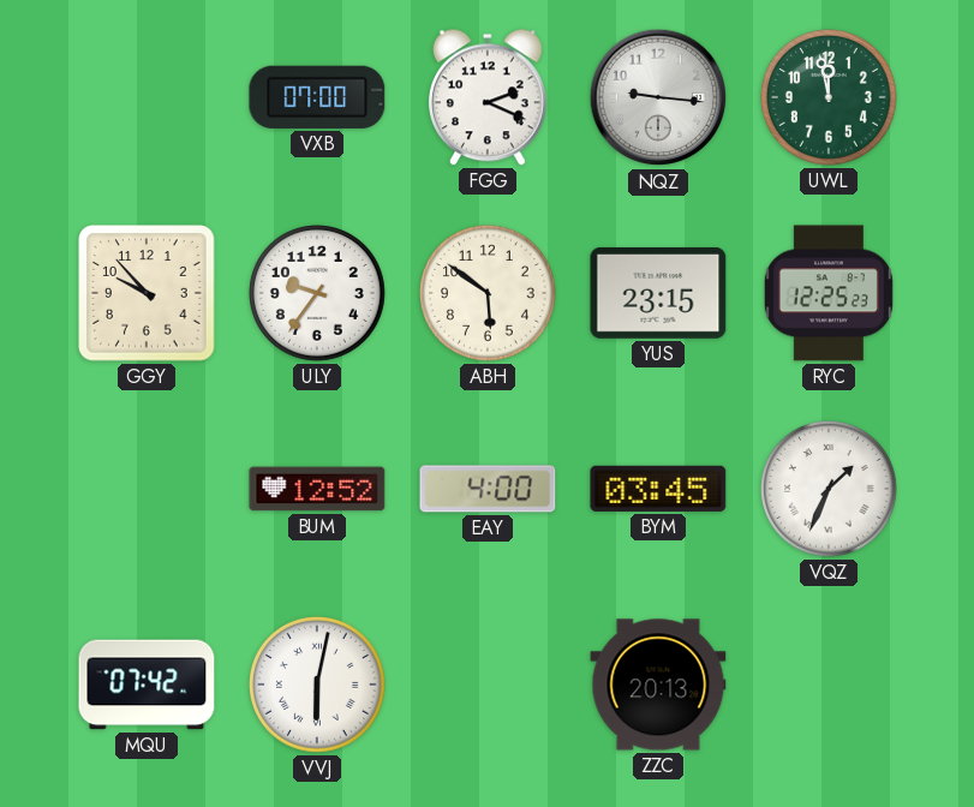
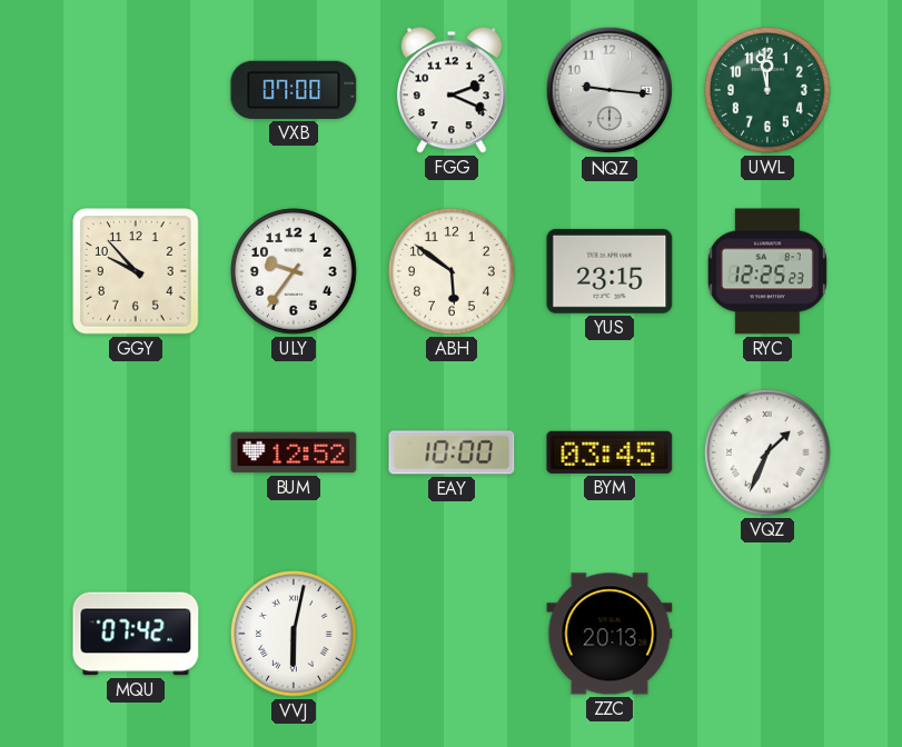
EAY: 4:00 -> 10:00 (452, 452)
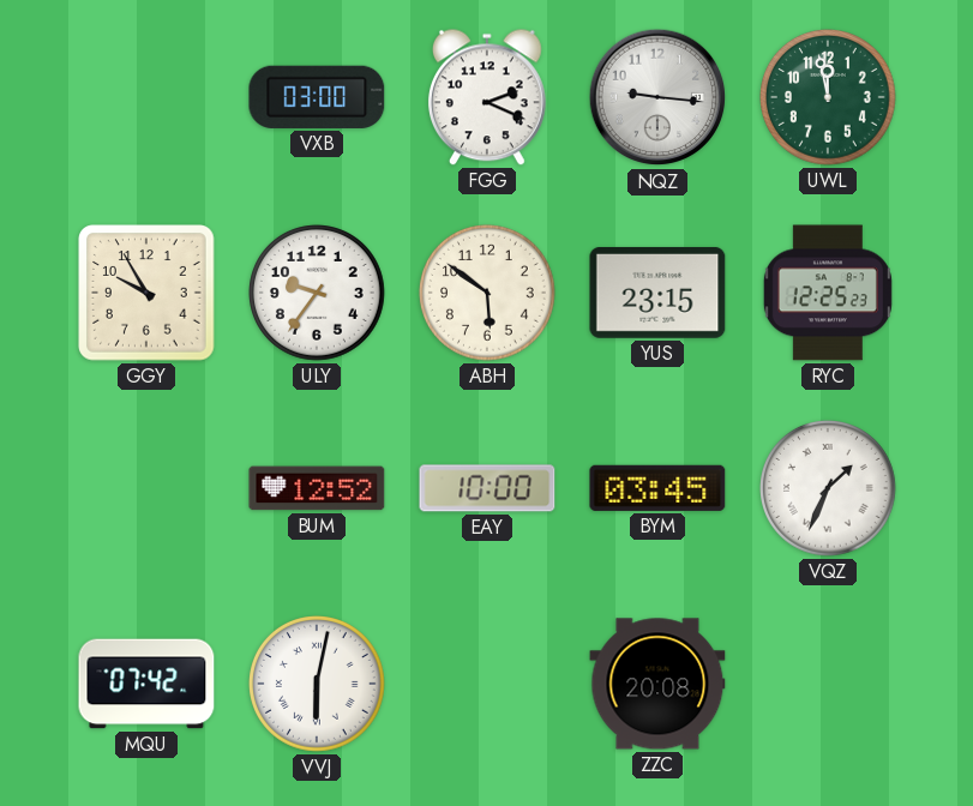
VXB: 07:00 -> 03:00 (317, 97)
GGY: 9:53 -> 9:55 (146, 293)
ZZC: 20:13 -> 20:08 (657, 684)
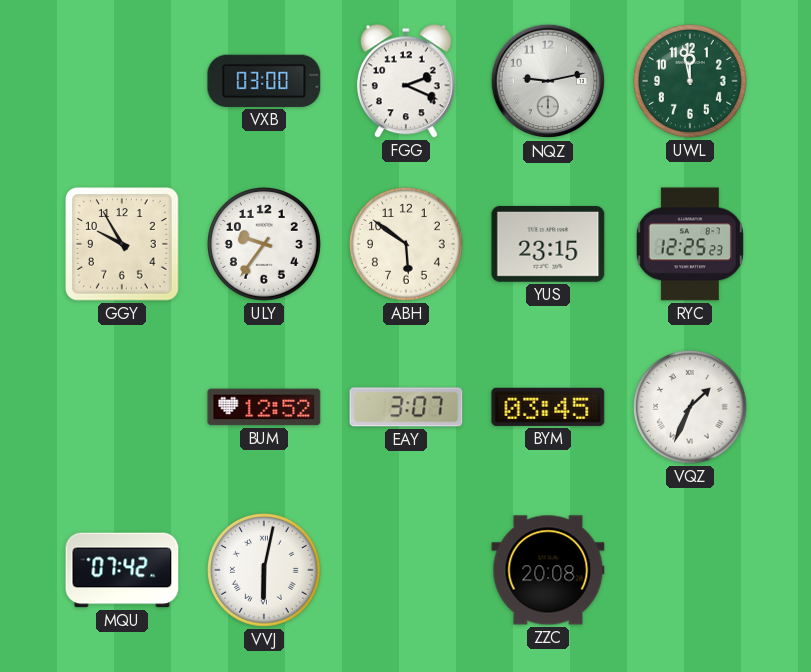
NQZ: 9:16 -> 9:13 (548, 81)
EAY: 10:00 -> 3:07 (406, 407)
